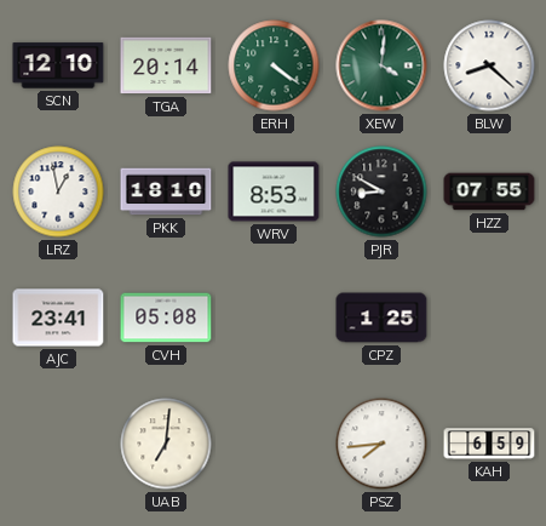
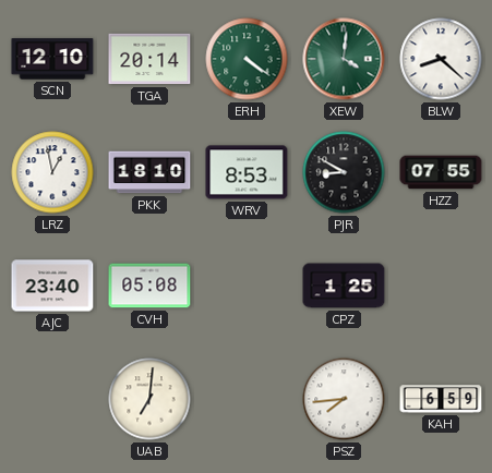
AJC: 23:41 -> 23:40 (52, 286)
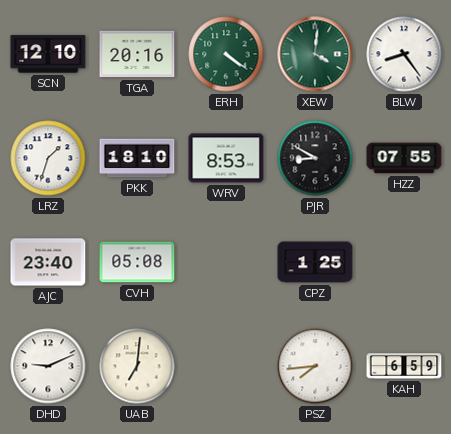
TGA: 20:14 -> 20:16 (137, 54)
BLW: 8:22 -> 8:24 (404, 54)
LRZ: 12:58 -> 1:33 (48, 158)
DHD: none -> 9:11 (48, 366)
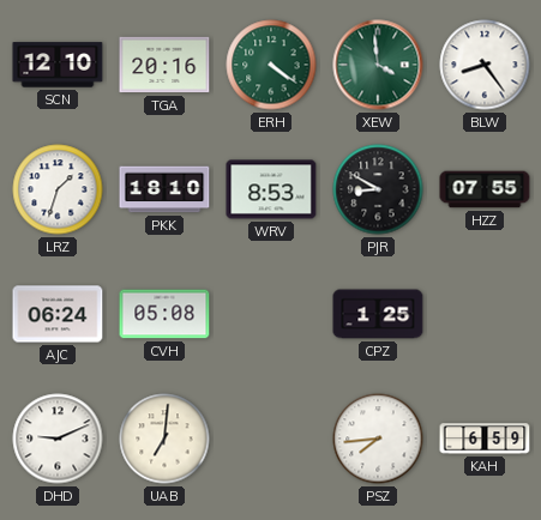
XEW: 4:01 -> 3:59 (378, 65)
AJC: 23:40 -> 06:24 (58, 314)
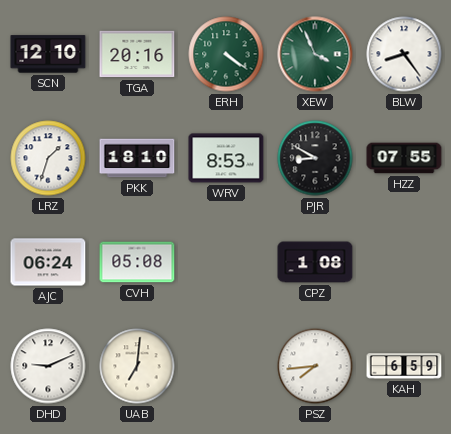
XEW: 3:59 -> 3:56 (315, 54)
CPZ: 1:25 -> 1:08 (315, 262)
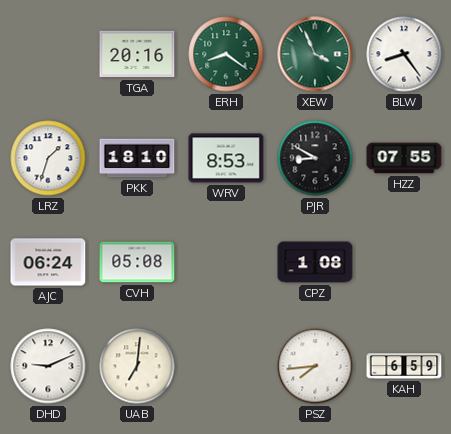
SCN: 12:10 -> none (48, 54)
ERH: 4:21 -> 8:21 (226, 54)
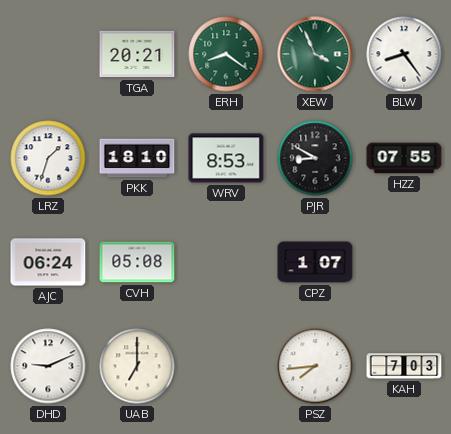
TGA: 20:16 -> 20:21 (137, 54)
CPZ: 1:08 -> 1:07 (315, 262)
UAB: 7:01 -> 7:00 (137, 366)
KAH: 6:59 -> 7:03 (404, 366)
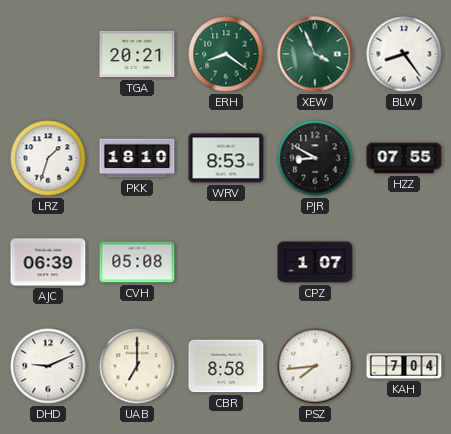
AJC: 06:24 -> 06:39 (48, 262)
CBR: none -> 8:58 (226, 366)
KAH: 7:03 -> 7:04 (404, 366)
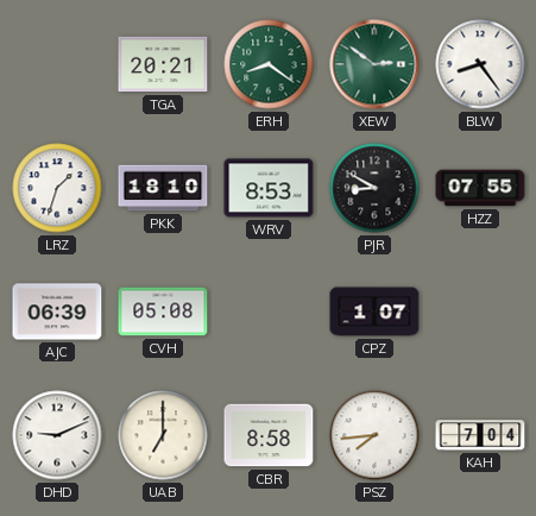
XEW: 3:56 -> 2:51 (374, 64)
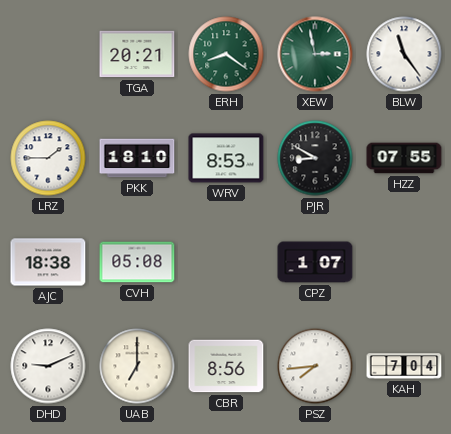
XEW: 2:51 -> 2:58 (315, 54)
BLW: 8:24 -> 11:24 (404, 54)
LRZ: 1:33 -> 1:45 (48, 158)
AJC: 06:39 -> 18:38 (48, 262)
CBR: 8:58 -> 8:56 (226, 366)
